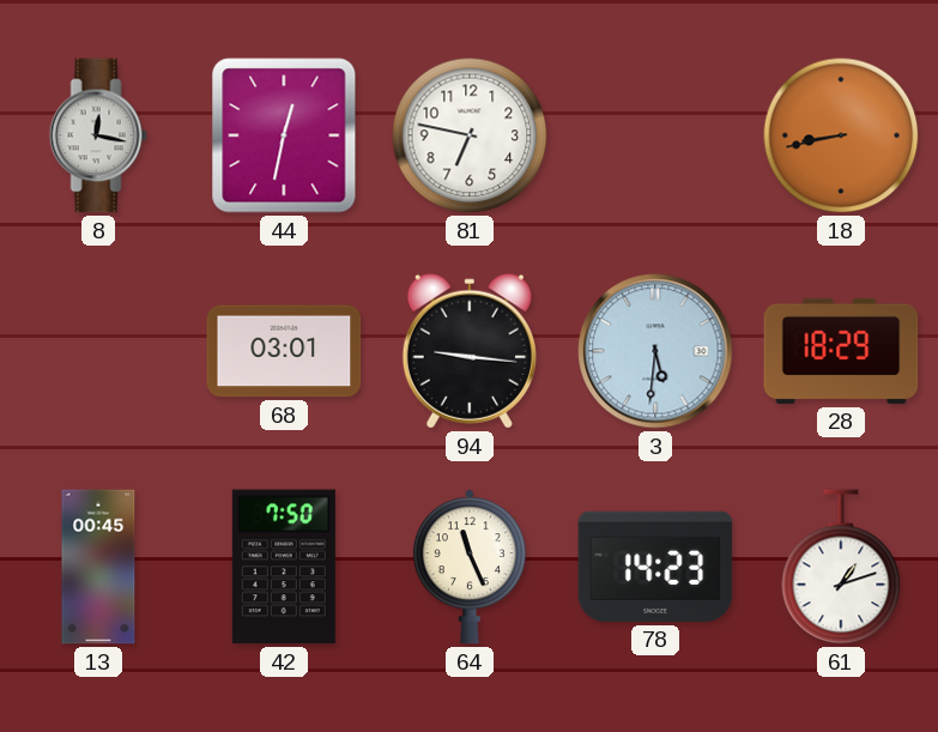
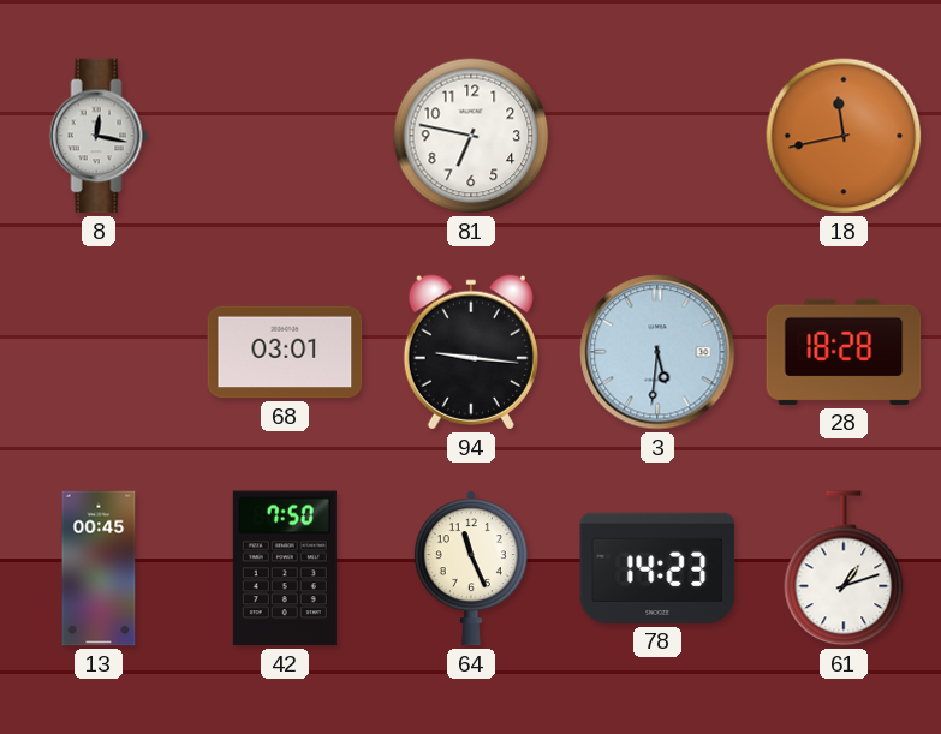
44: 12:32 -> none (284, 135)
18: 8:43 -> 11:43 (844, 136)
28: 18:29 -> 18:28 (844, 352)
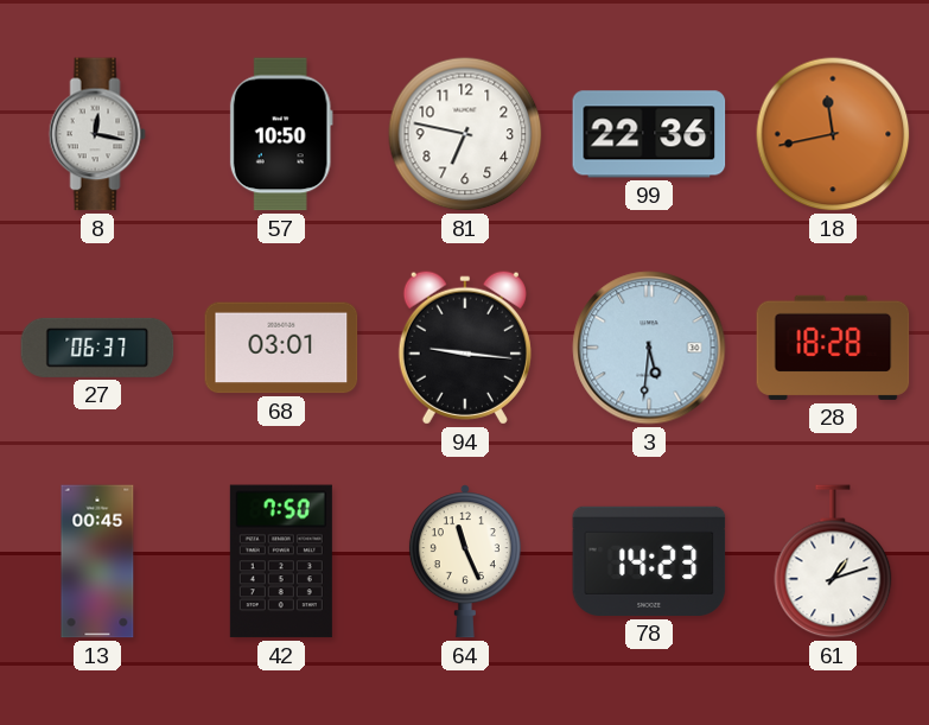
57: none -> 10:50 (281, 134)
99: none -> 22:36 (649, 134)
27: none -> 06:37 (97, 348)
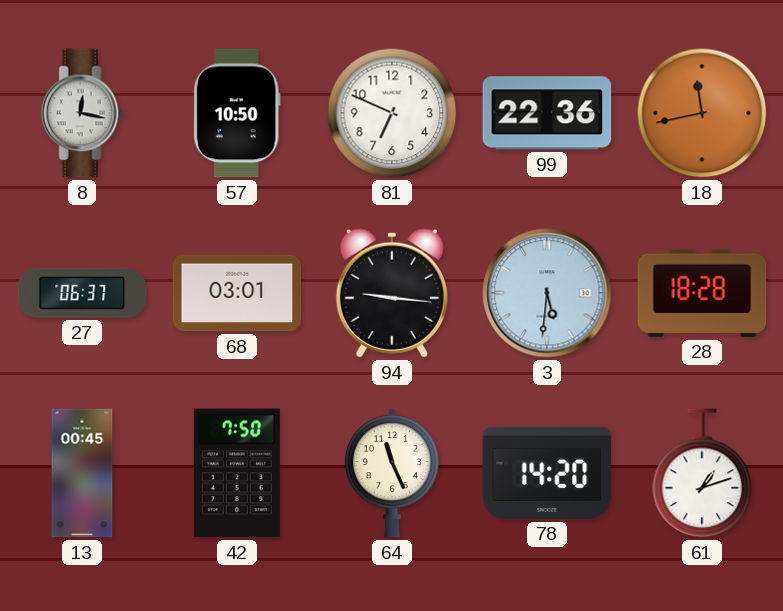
81: 6:47 -> 6:49 (392, 113)
78: 14:23 -> 14:20 (547, 473)
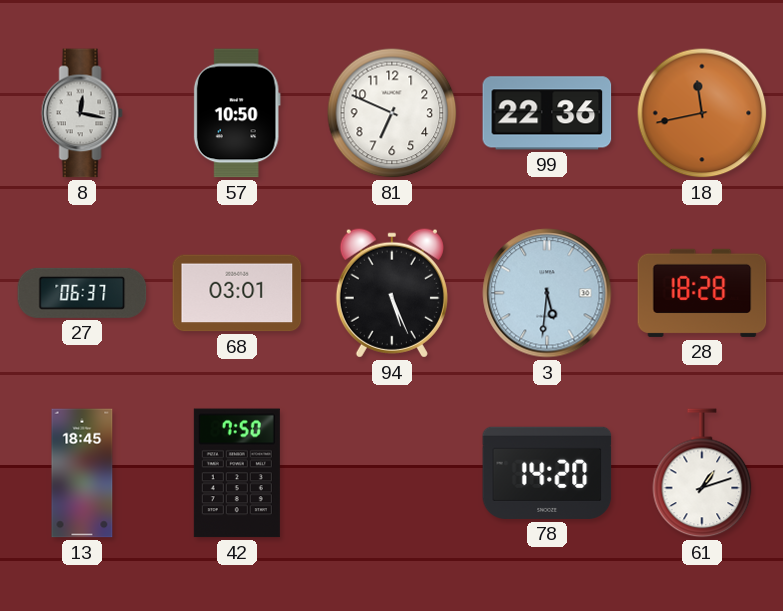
94: 9:16 -> 5:26 (392, 293)
13: 00:45 -> 18:45 (82, 473)
64: 11:26 -> none (392, 473)
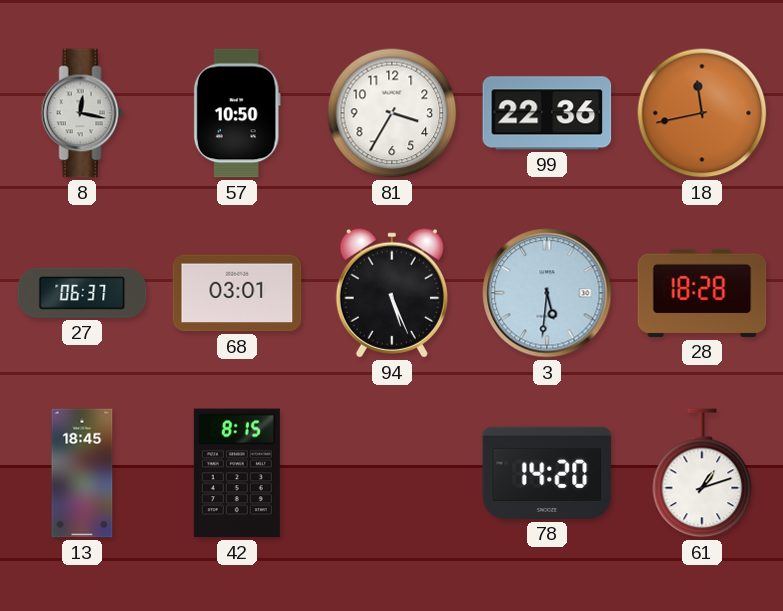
81: 6:49 -> 3:35 (392, 113)
42: 7:50 -> 8:15 (237, 473)
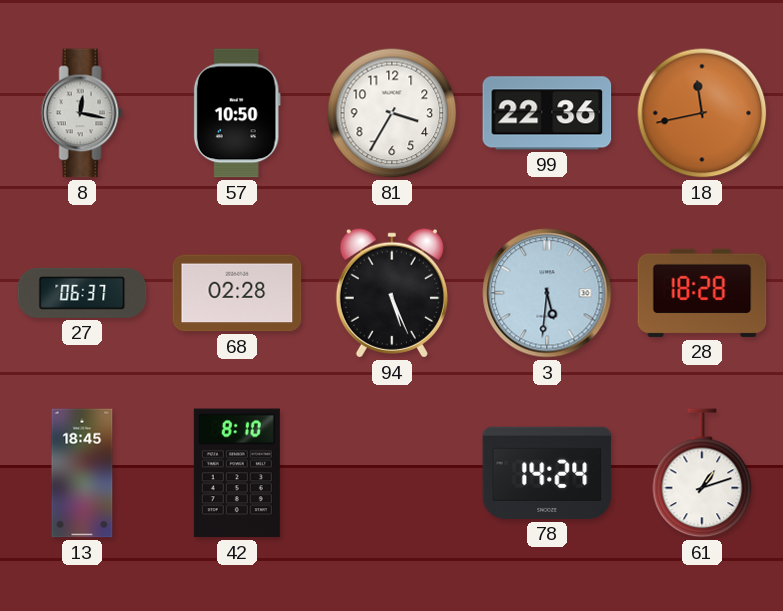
68: 03:01 -> 02:28 (237, 293)
42: 8:15 -> 8:10 (237, 473)
78: 14:20 -> 14:24 (547, 473)
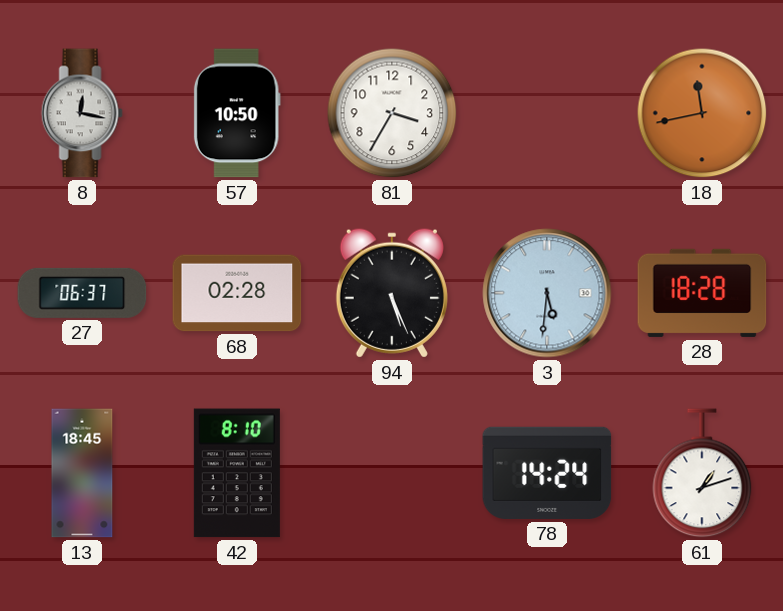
99: 22:36 -> none (547, 113)
